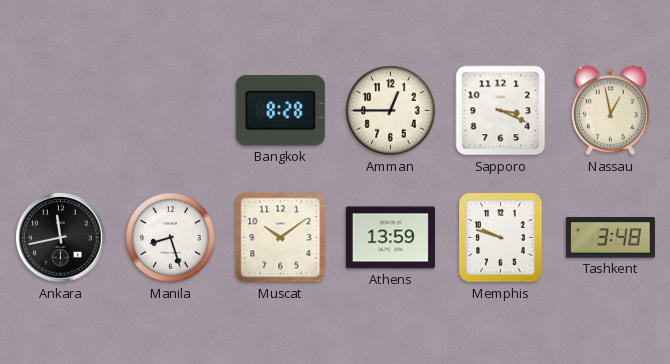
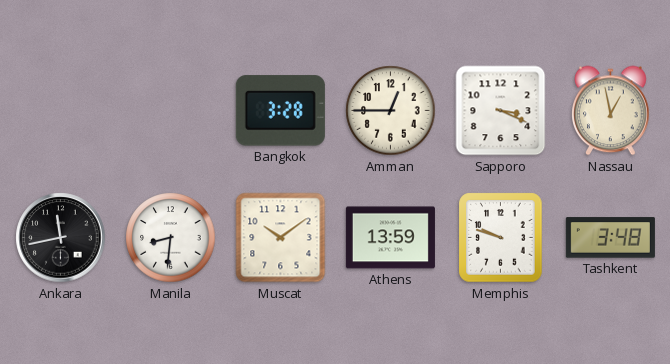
Bangkok: 8:28 -> 3:28 (280, 111)
Manila: 8:27 -> 8:31 (171, 238)
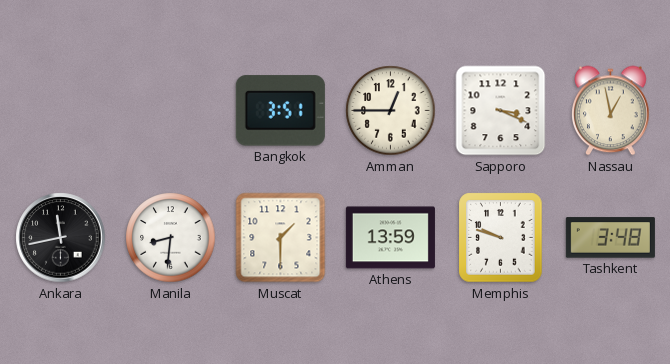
Bangkok: 3:28 -> 3:51 (280, 111)
Muscat: 10:09 -> 1:30 (281, 238)
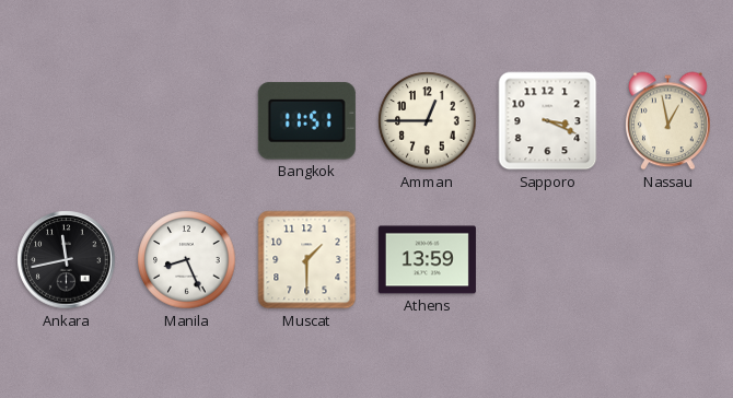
Bangkok: 3:51 -> 11:51 (306, 121)
Manila: 8:31 -> 8:26 (187, 260)
Memphis: 9:48 -> none (501, 238)
Tashkent: 3:48 -> none (610, 238)
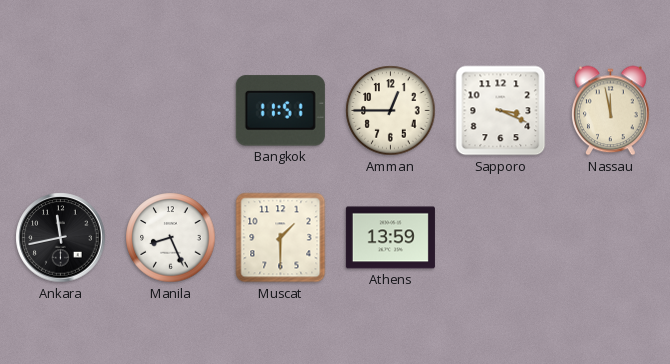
Nassau: 12:58 -> 11:58 (611, 111)
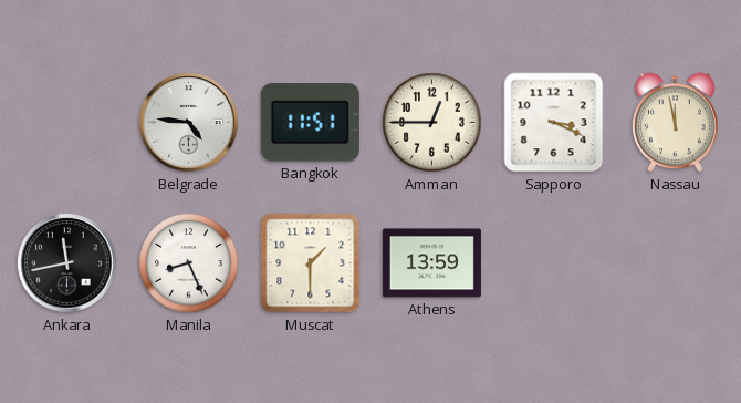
Belgrade: none -> 4:46 (189, 123)
